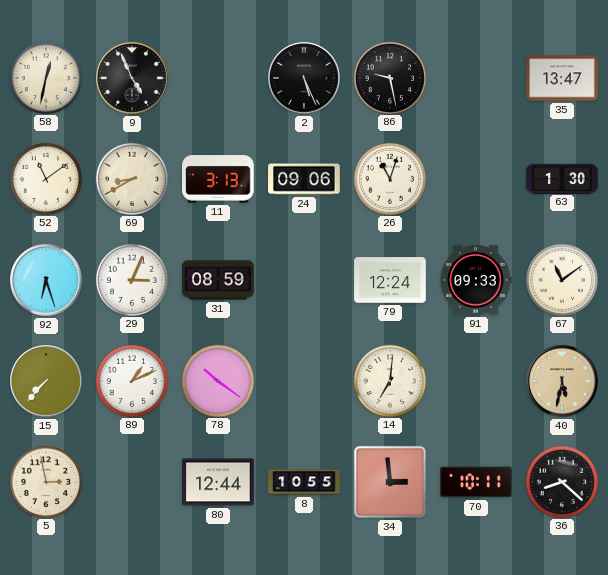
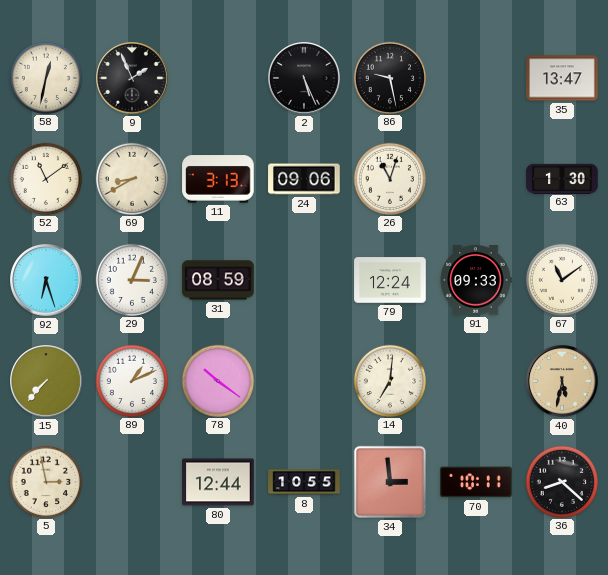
9: 4:56 -> 1:56 (132, 78)
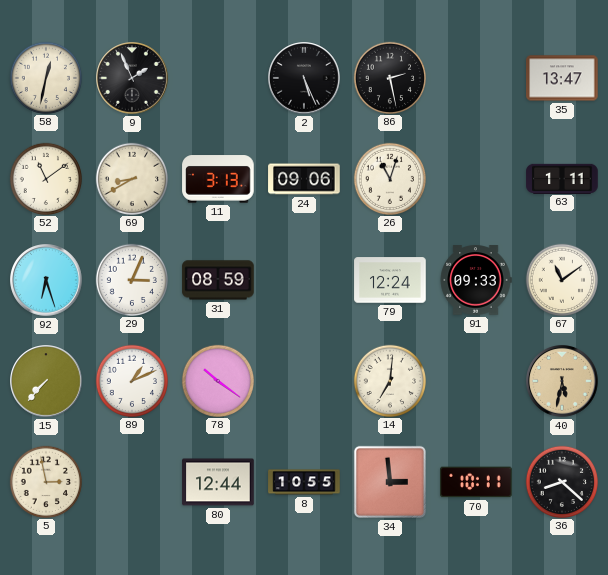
86: 9:28 -> 2:28 (389, 77)
63: 1:30 -> 1:11 (562, 178)
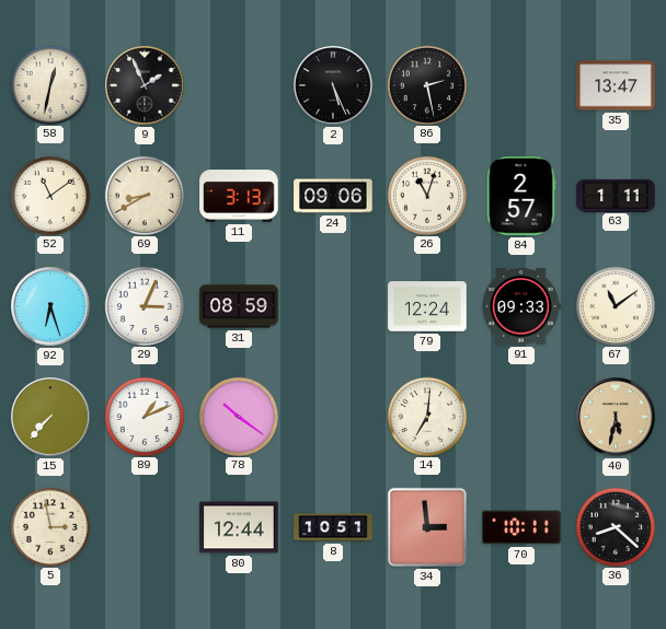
84: none -> 2:57 (521, 196)
8: 10:55 -> 10:51 (333, 527)
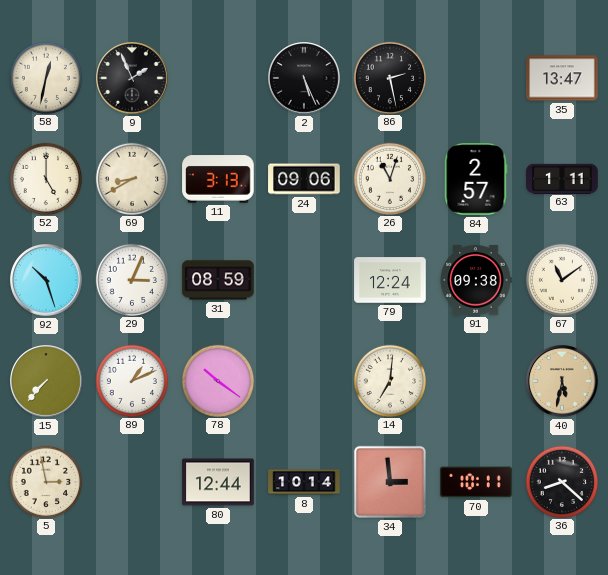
52: 11:09 -> 5:00 (45, 178)
92: 6:27 -> 10:27 (46, 280)
91: 09:33 -> 09:38 (476, 280)
8: 10:51 -> 10:14 (304, 482)
